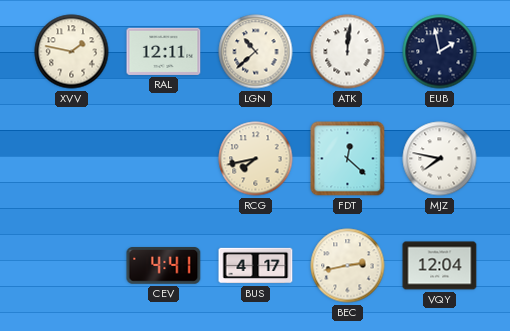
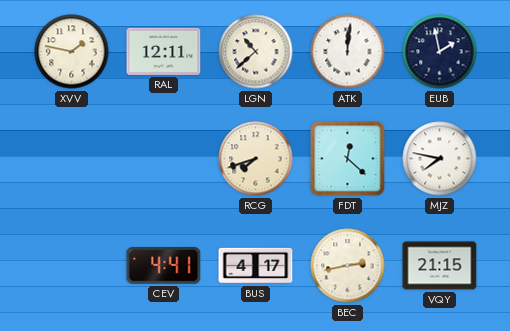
RCG: 7:43 -> 7:42 (256, 159)
VQY: 12:04 -> 21:15 (440, 266)
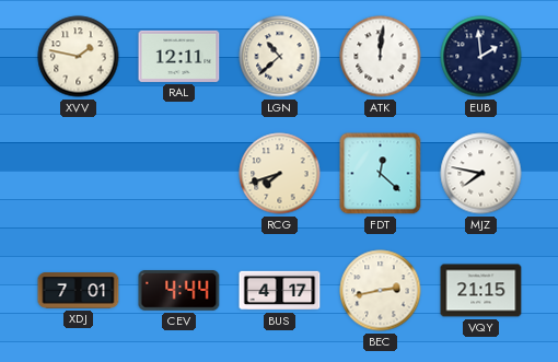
EUB: 1:58 -> 1:59 (481, 57)
XDJ: none -> 7:01 (79, 291)
CEV: 4:41 -> 4:44 (179, 291)
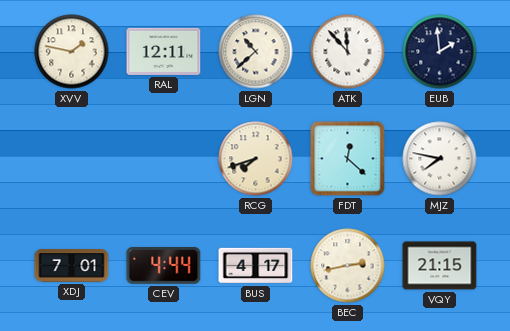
ATK: 12:01 -> 11:53 (348, 52)
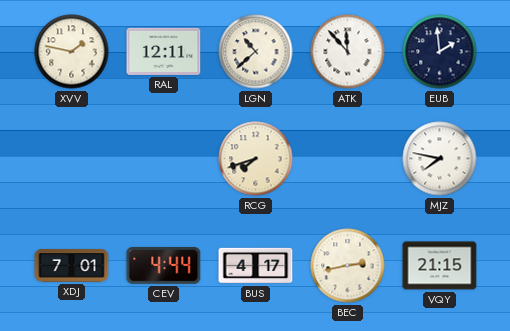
FDT: 12:22 -> none (348, 159)
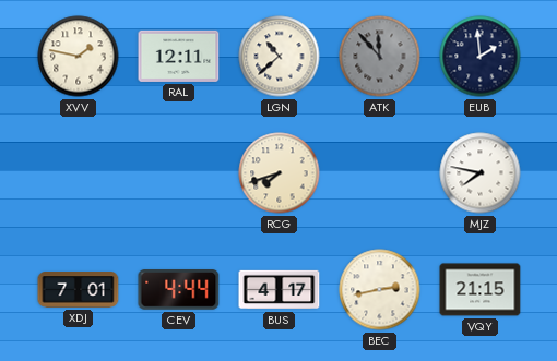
ATK dial: white -> grey (380, 57)
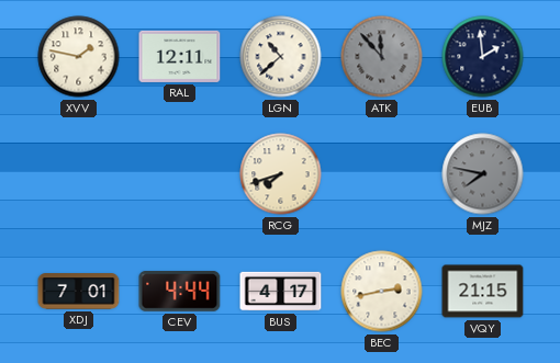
MJZ dial: white -> grey (483, 174)
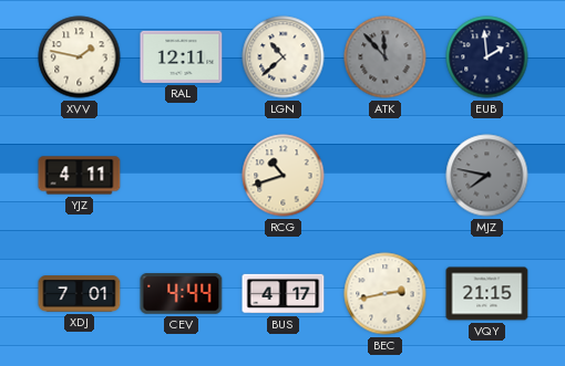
YJZ: none -> 4:11 (80, 176)
RCG: 7:42 -> 10:42 (284, 176)
